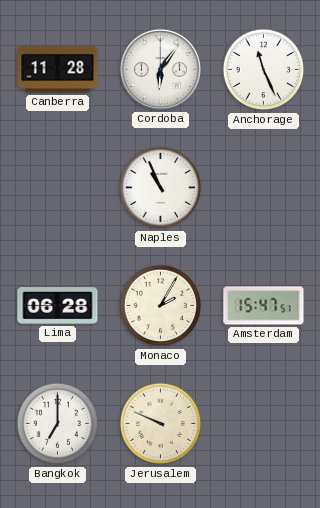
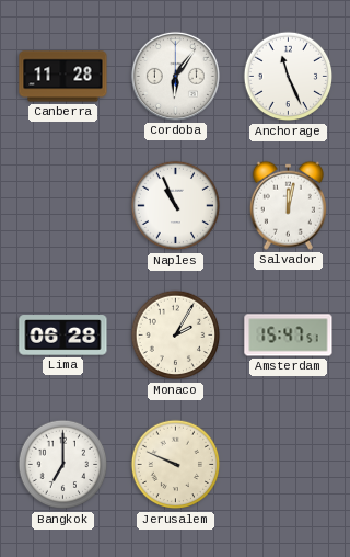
Salvador: none -> 12:02 (288, 205)
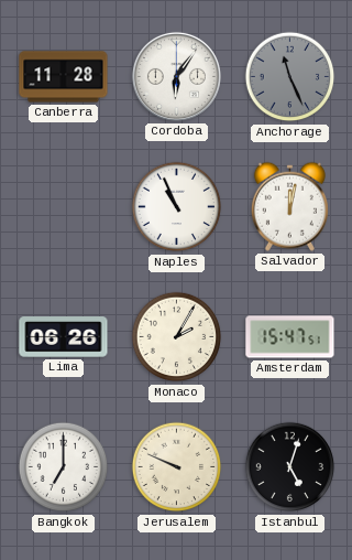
Anchorage dial: white -> grey (290, 77)
Lima: 06:28 -> 06:26 (64, 337)
Istanbul: none -> 5:03 (290, 467)
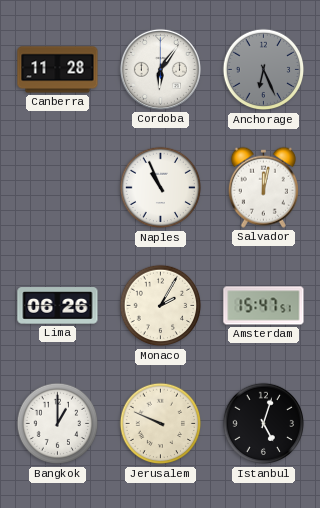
Anchorage: 11:26 -> 6:26 (264, 70)
Bangkok: 7:00 -> 1:00 (58, 424)
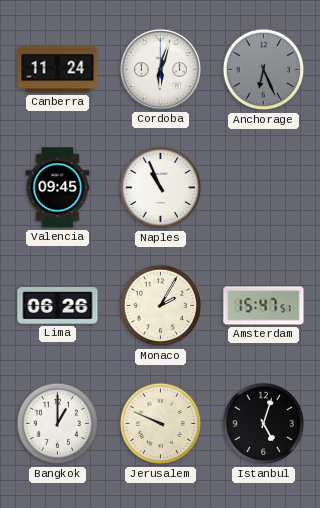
Canberra: 11:28 -> 11:24 (58, 70)
Cordoba: 6:06 -> 6:03 (160, 69)
Valencia: none -> 09:45 (58, 188)
Salvador: 12:02 -> none (263, 187)
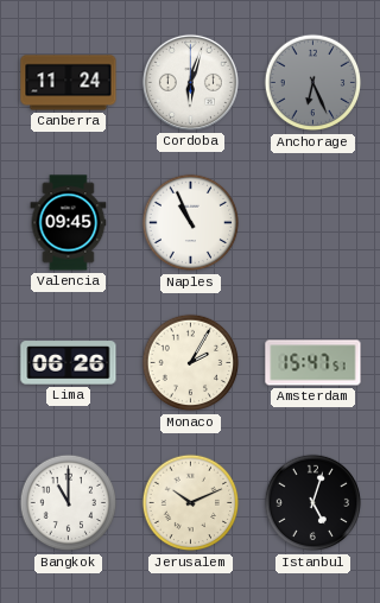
Bangkok: 1:00 -> 11:00 (69, 503)
Jerusalem: 9:49 -> 10:11 (191, 503)
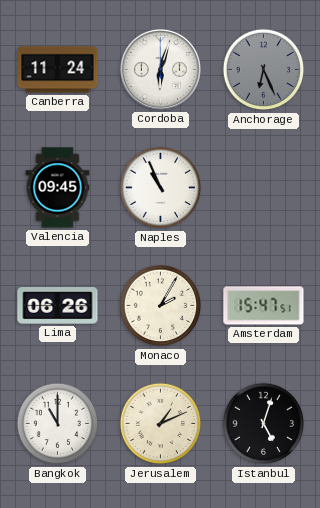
Jerusalem: 10:11 -> 1:11 (161, 424)
